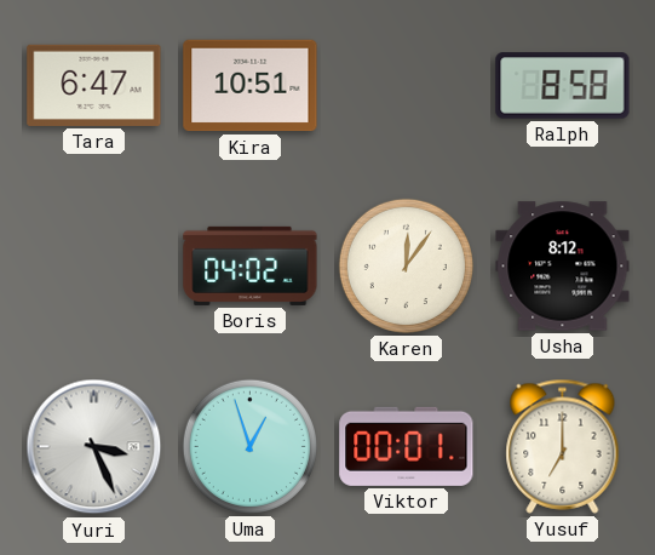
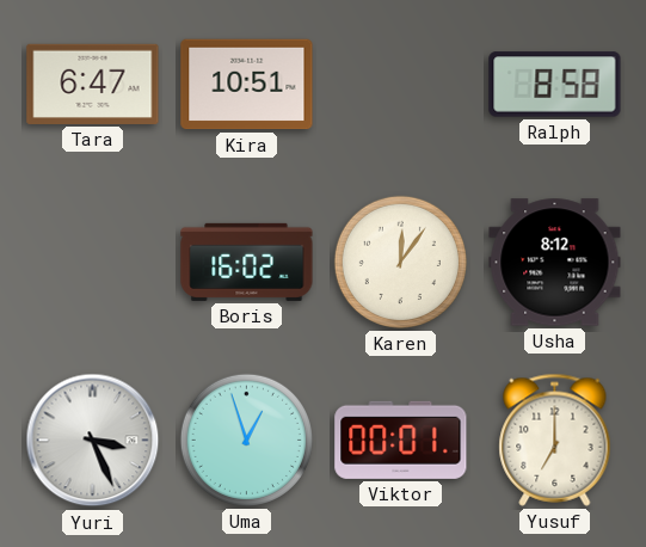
Boris: 04:02 -> 16:02 (247, 262)
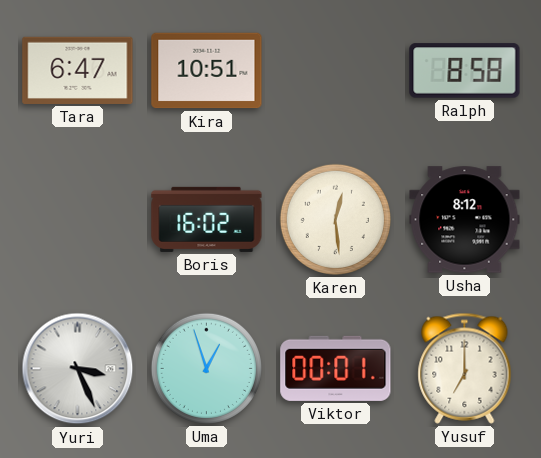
Karen: 12:06 -> 12:29 (335, 219)
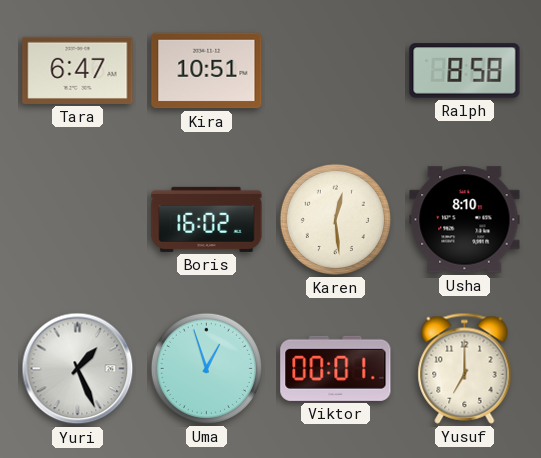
Usha: 8:12 -> 8:10 (465, 220)
Yuri: 3:26 -> 1:26 (78, 369)
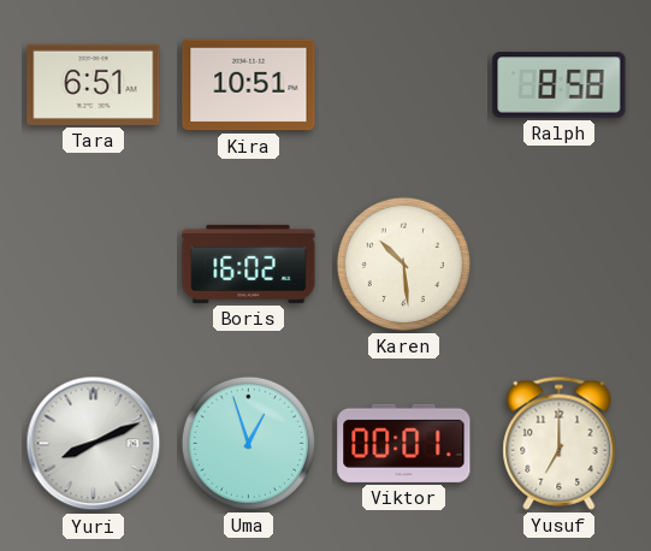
Tara: 6:47 -> 6:51 (94, 84)
Karen: 12:29 -> 10:29 (403, 263)
Usha: 8:10 -> none (465, 220)
Yuri: 1:26 -> 8:11 (94, 444)
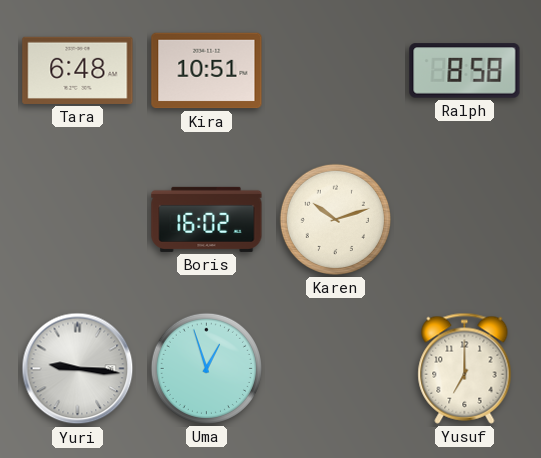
Tara: 6:51 -> 6:48 (78, 70)
Karen: 10:29 -> 10:12 (335, 219)
Yuri: 8:11 -> 9:16 (78, 369)
Viktor: 00:01 -> none (404, 443)
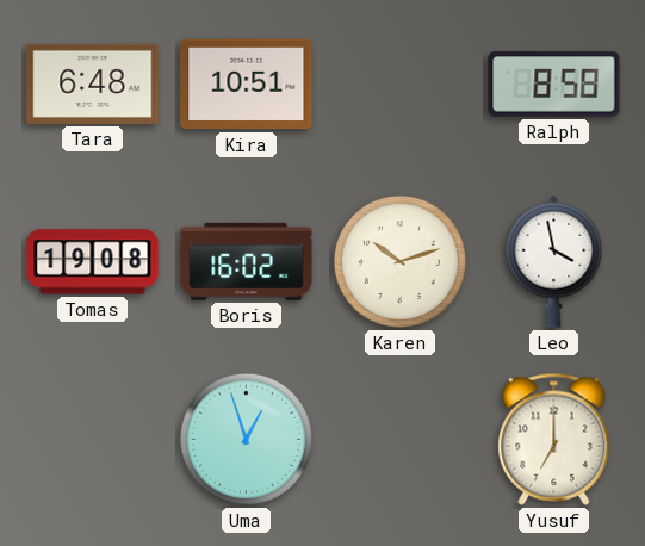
Tomas: none -> 19:08 (93, 262)
Leo: none -> 3:58 (554, 261)
Yuri: 9:16 -> none (78, 369)
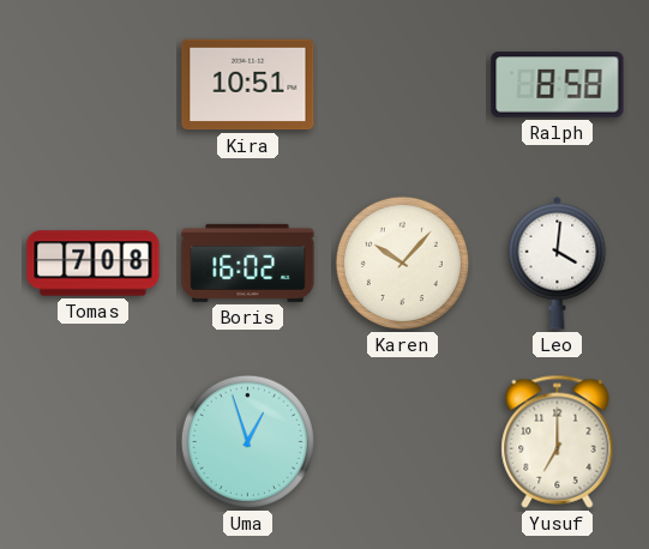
Tara: 6:48 -> none (93, 83)
Tomas: 19:08 -> 7:08 (94, 264)
Karen: 10:12 -> 10:07 (402, 263)
Leo: 3:58 -> 4:01 (558, 263)
